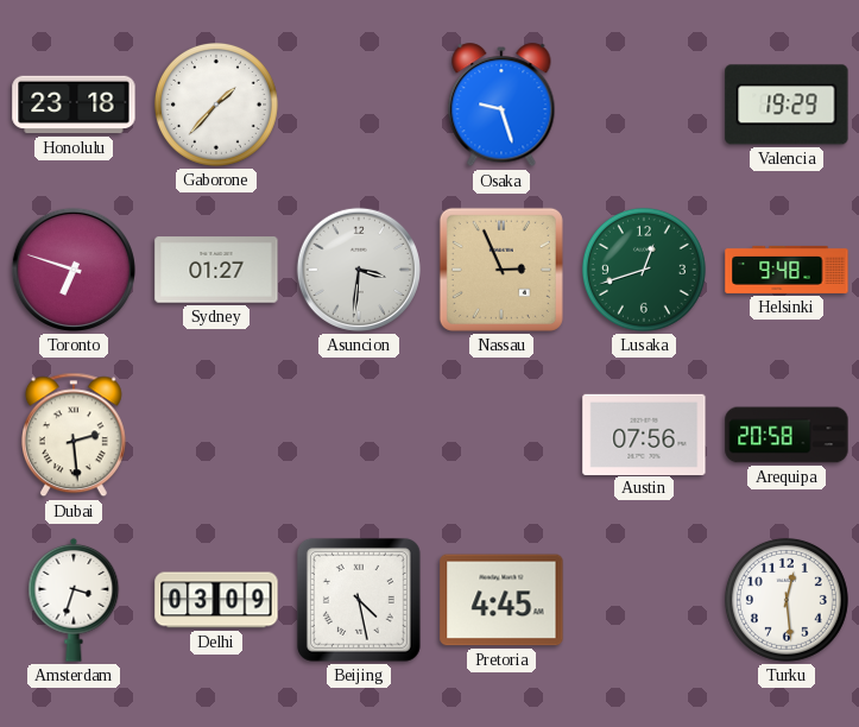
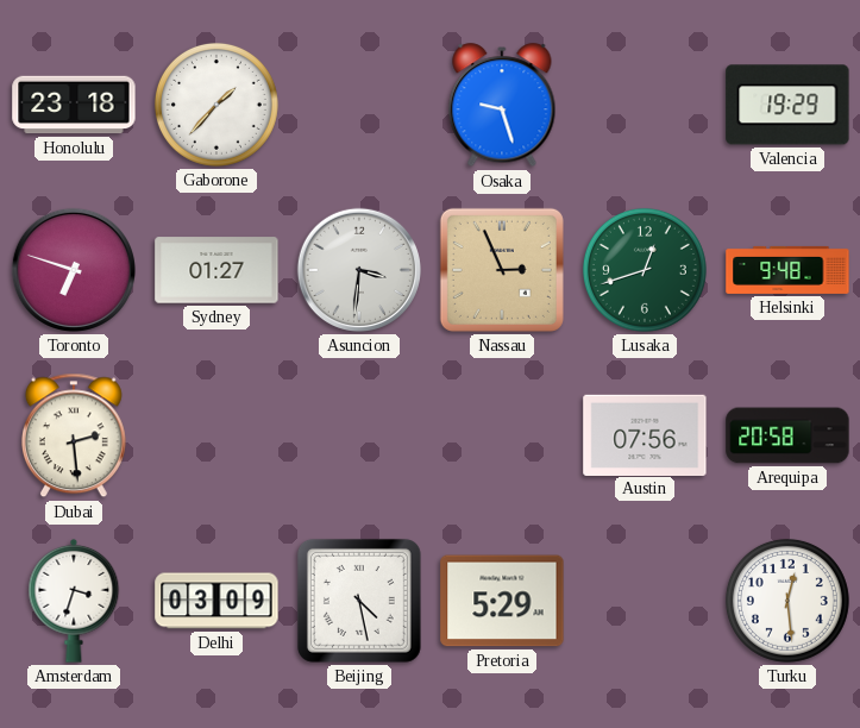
Pretoria: 4:45 -> 5:29 (502, 601)
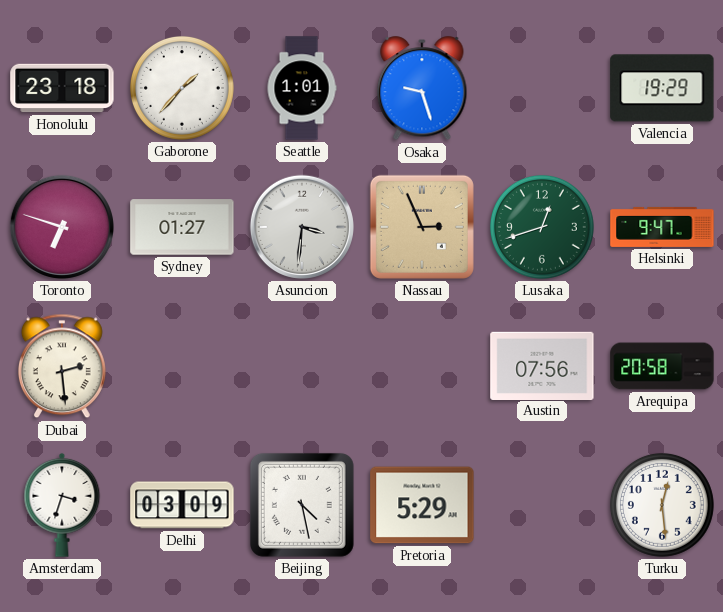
Seattle: none -> 1:01 (302, 88)
Helsinki: 9:48 -> 9:47 (662, 227)
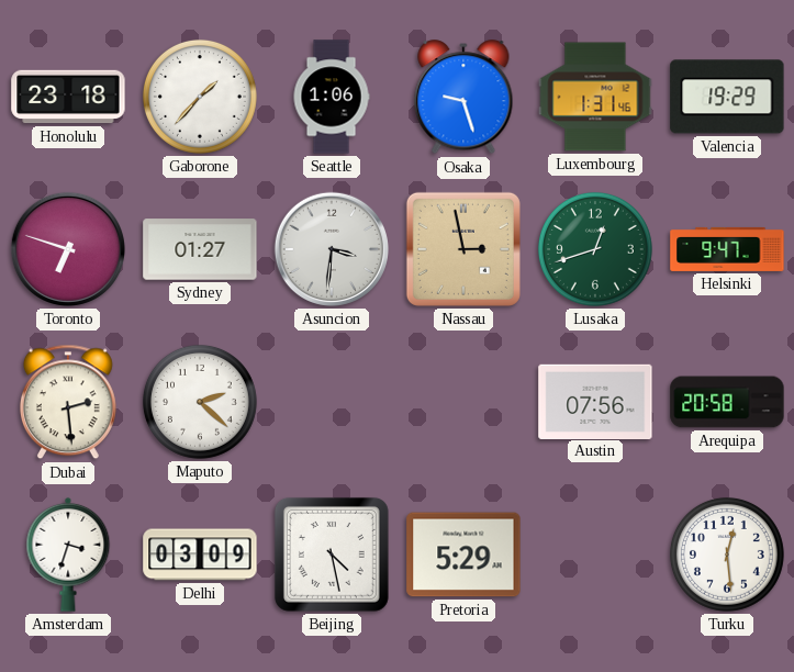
Seattle: 1:01 -> 1:06 (332, 97)
Luxembourg: none -> 1:31 (595, 97)
Nassau: 2:56 -> 2:58 (463, 249)
Maputo: none -> 2:22 (200, 402)
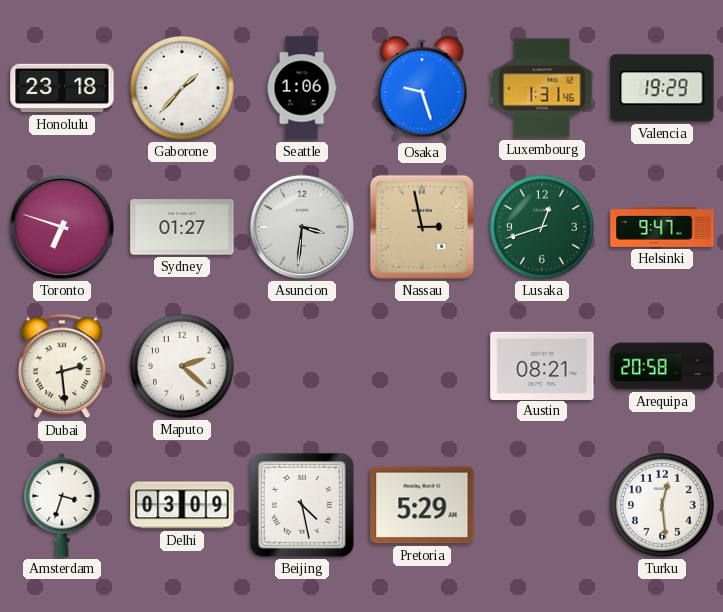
Austin: 07:56 -> 08:21 (542, 365)
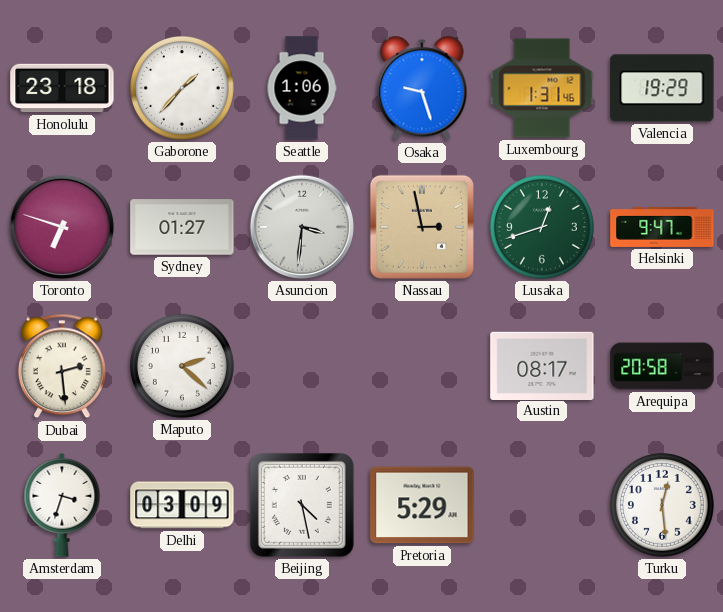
Austin: 08:21 -> 08:17 (542, 365)
